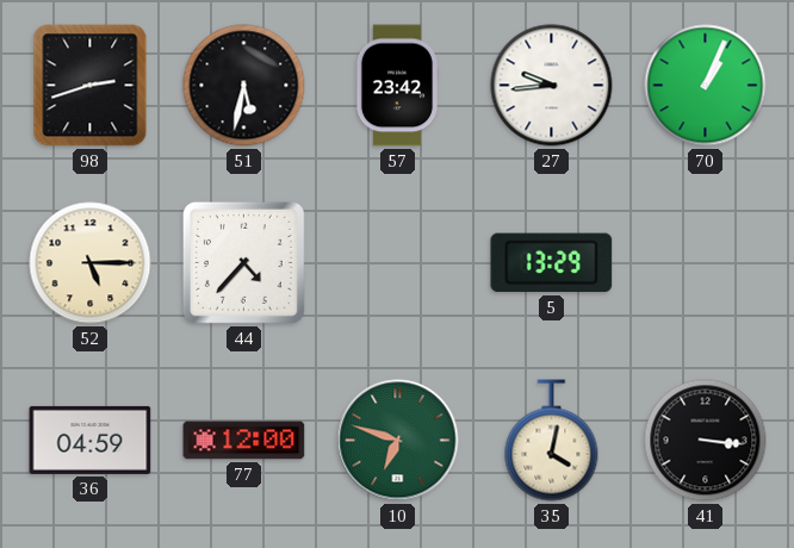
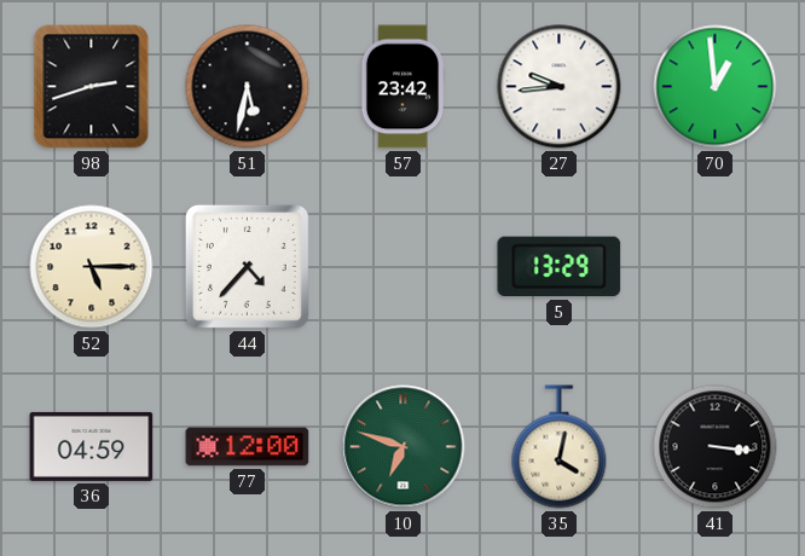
70: 1:04 -> 12:59 (716, 87)
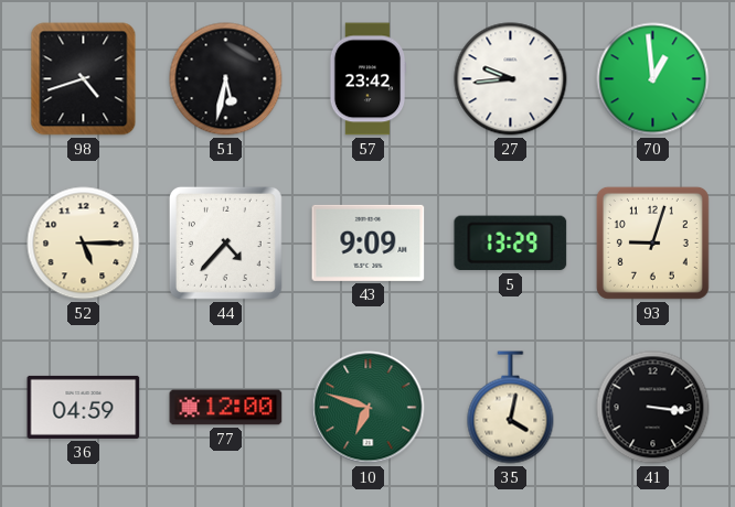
98: 2:42 -> 4:42 (84, 79)
43: none -> 9:09 (369, 242)
93: none -> 9:03 (652, 242)
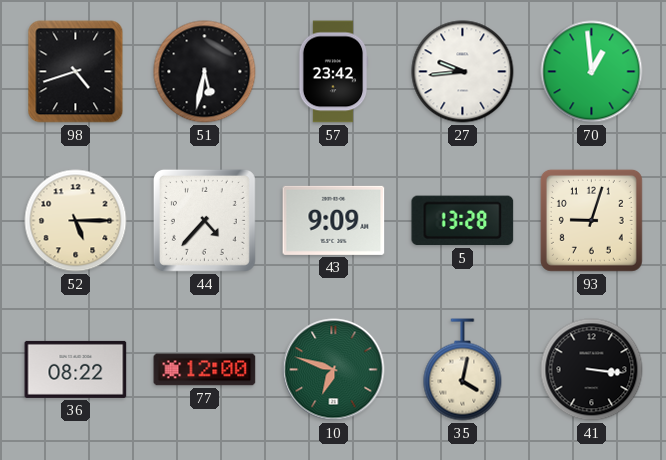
5: 13:29 -> 13:28 (463, 221)
36: 04:59 -> 08:22 (76, 369)
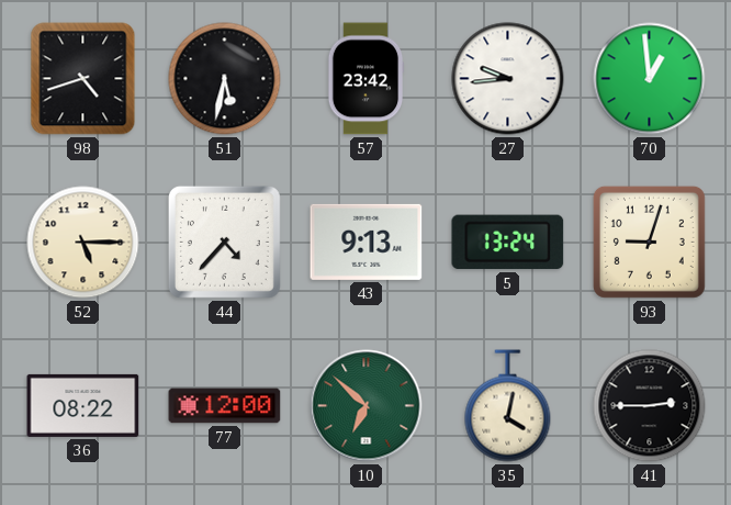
43: 9:09 -> 9:13 (367, 242)
5: 13:28 -> 13:24 (508, 243)
10: 6:48 -> 6:52 (367, 406)
41: 3:16 -> 2:45 (650, 406)
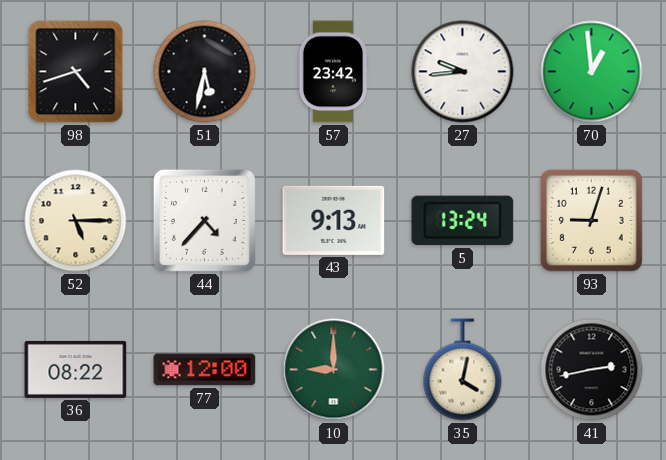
10: 6:52 -> 9:00 (334, 370)
41: 2:45 -> 2:43 (592, 370)
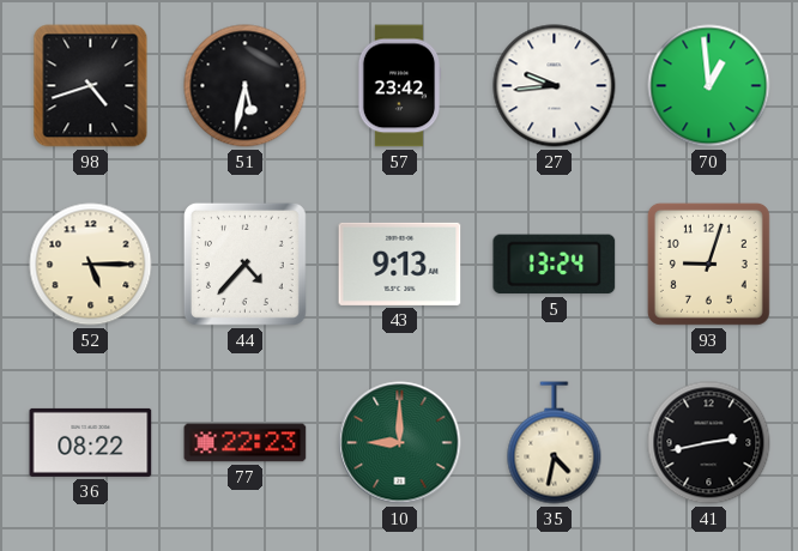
77: 12:00 -> 22:23 (246, 443)
35: 4:02 -> 4:32 (555, 443)
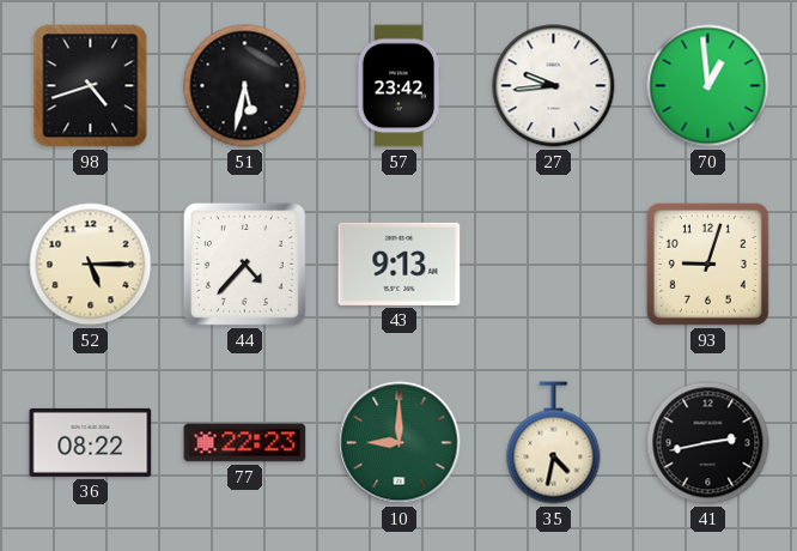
5: 13:24 -> none (555, 265)
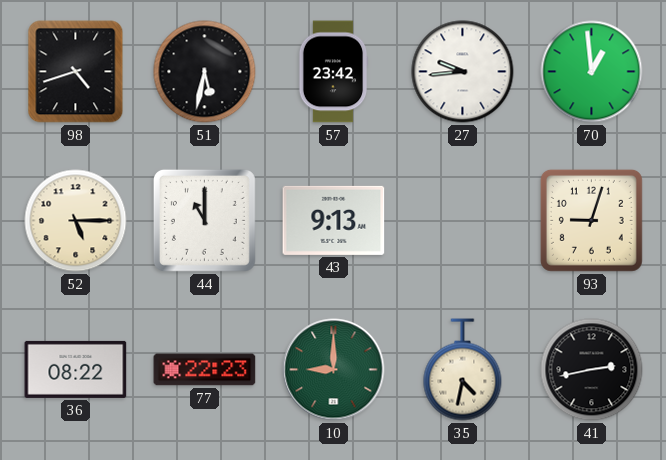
44: 4:37 -> 11:00 (204, 220)
